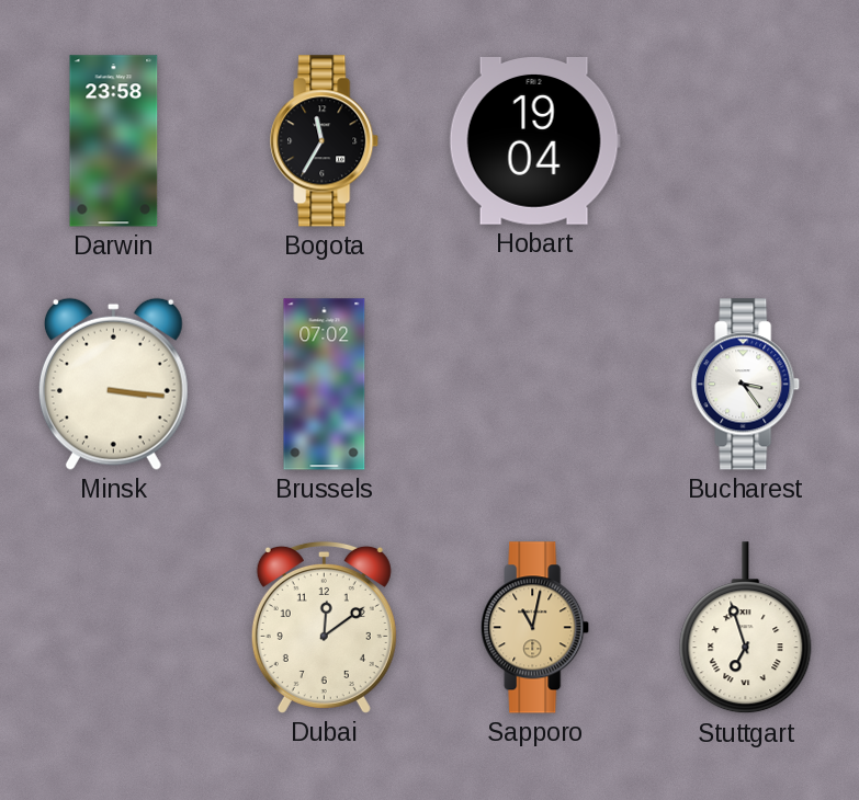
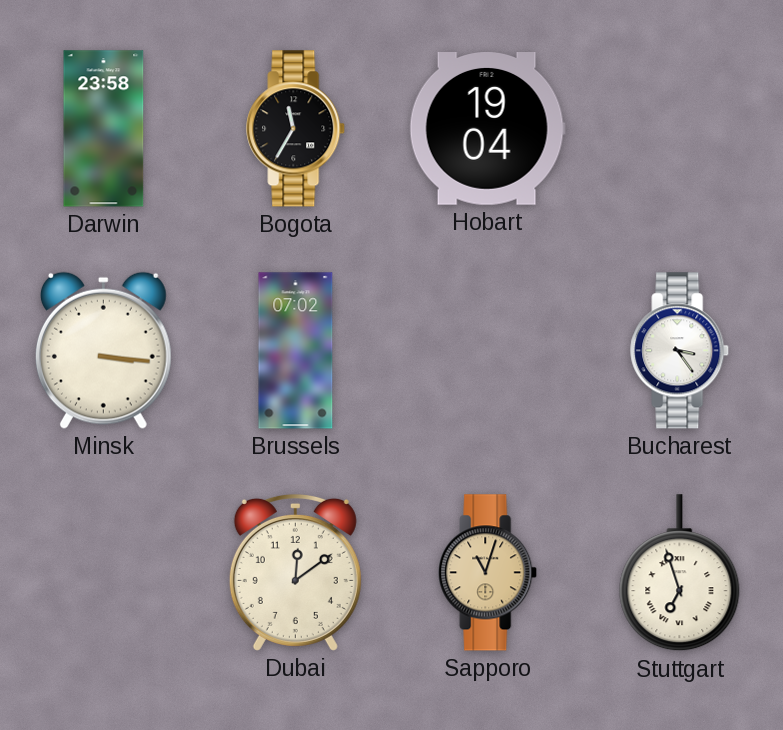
Sapporo: 11:02 -> 11:03 (488, 573)
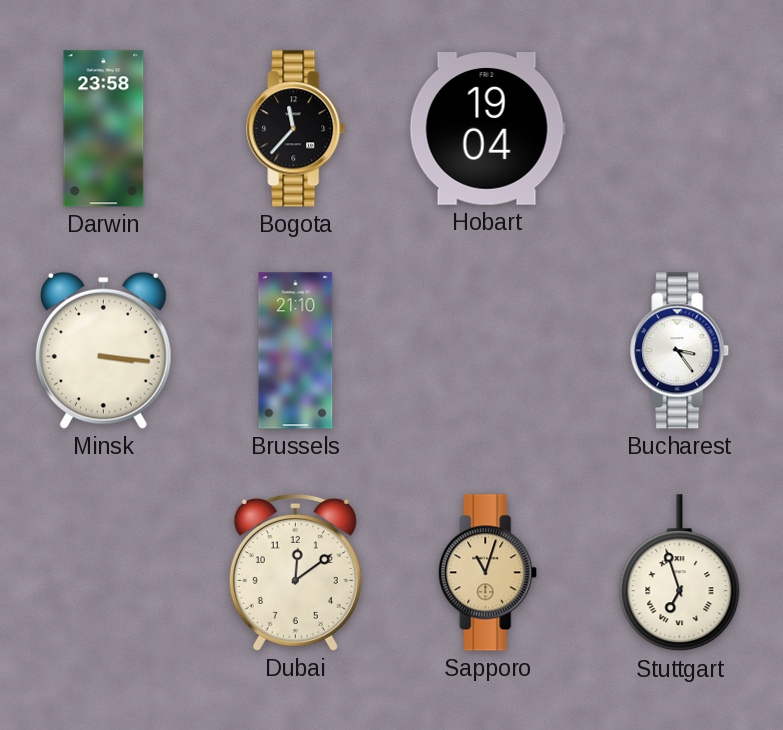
Bogota: 11:35 -> 11:37 (296, 129)
Brussels: 07:02 -> 21:10 (296, 351)
